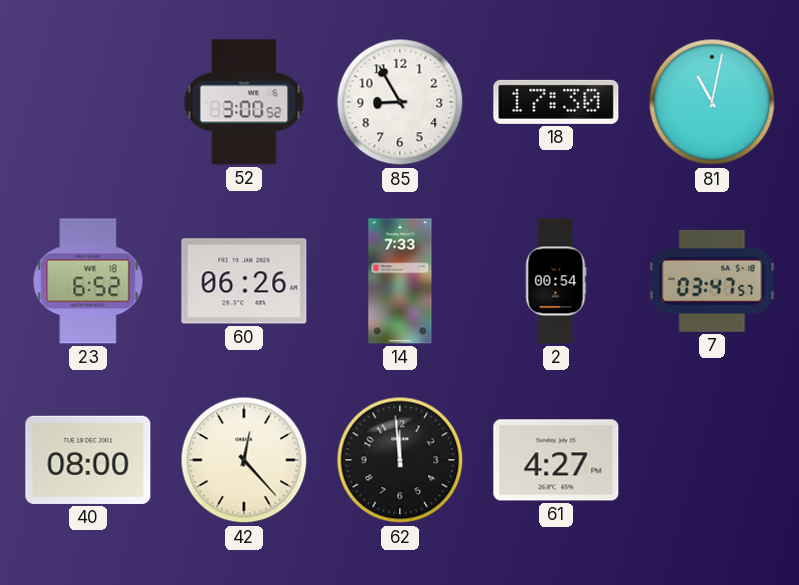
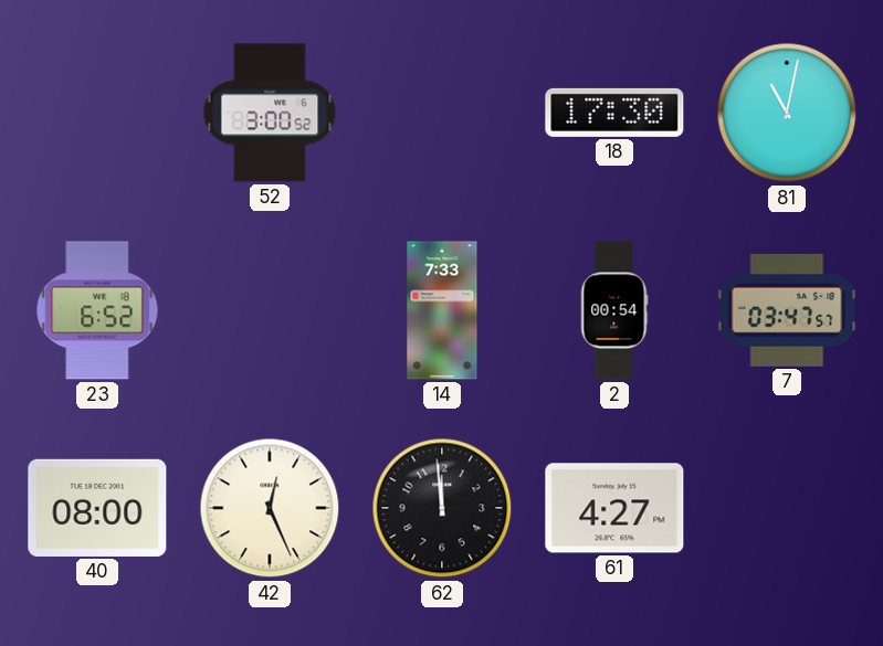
85: 8:55 -> none (400, 102)
60: 06:26 -> none (244, 281)
42: 12:23 -> 12:26 (270, 508)
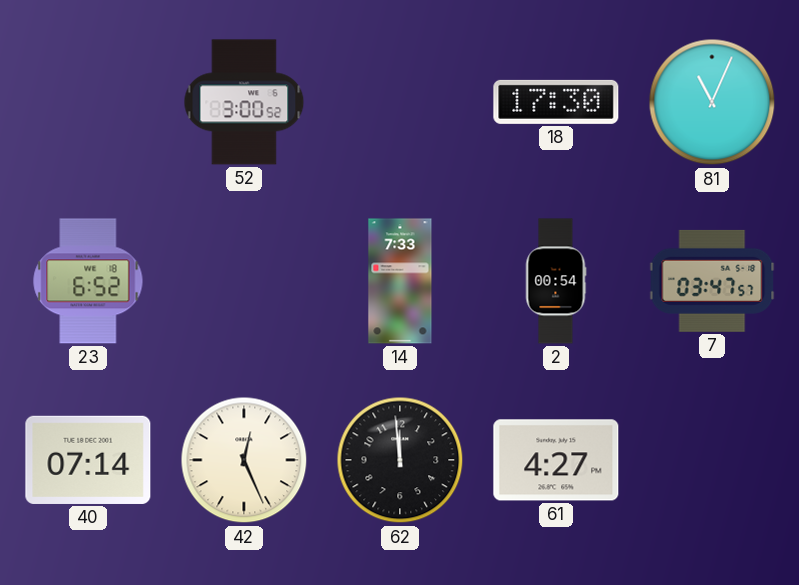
81: 11:02 -> 11:04 (712, 102)
40: 08:00 -> 07:14 (88, 460)
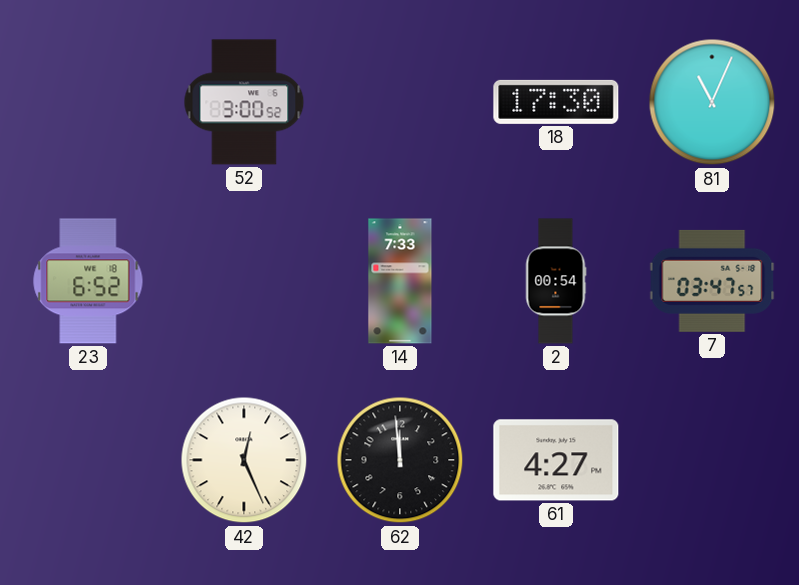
40: 07:14 -> none (88, 460)
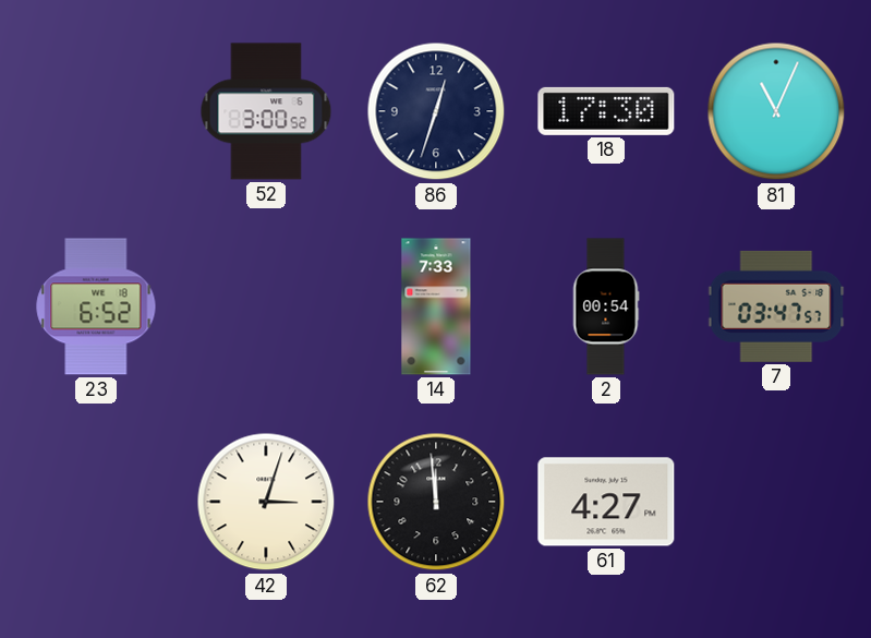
86: none -> 12:33 (436, 111)
42: 12:26 -> 3:03 (266, 502)
